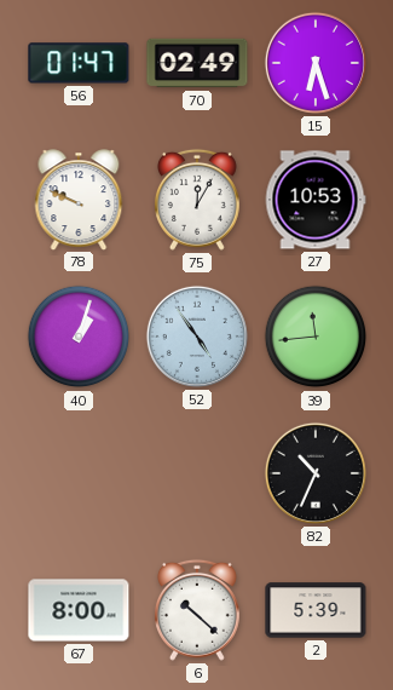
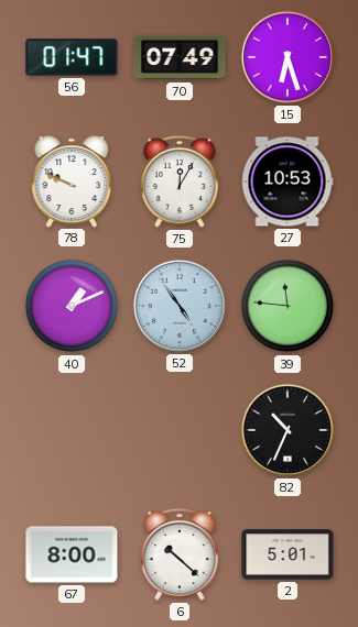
70: 02:49 -> 07:49 (180, 57)
40: 1:03 -> 1:11 (72, 306)
39: 11:44 -> 11:46 (288, 306)
2: 5:39 -> 5:01 (288, 554)
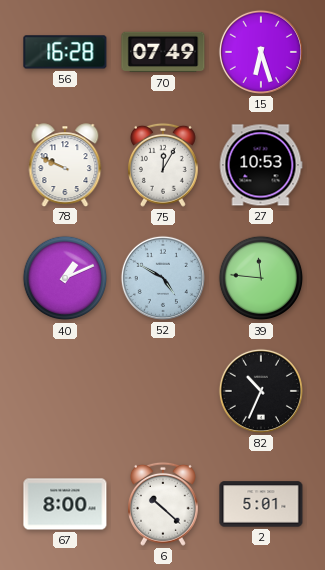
56: 01:47 -> 16:28 (65, 52)
52: 4:54 -> 4:50 (163, 278)
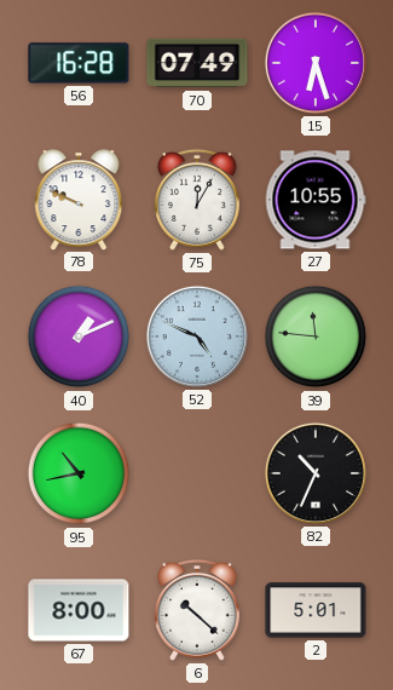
27: 10:53 -> 10:55 (316, 200)
52: 4:50 -> 4:49 (197, 337)
95: none -> 10:43 (79, 473)
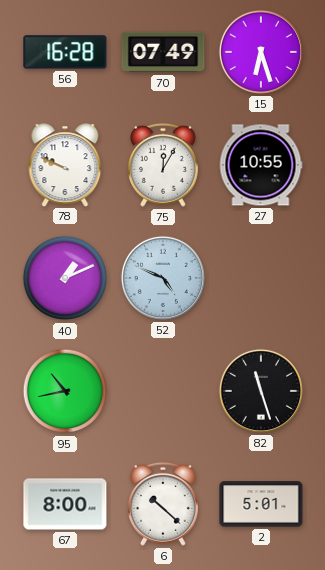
39: 11:46 -> none (316, 337)
82: 10:34 -> 11:27 (261, 391)
